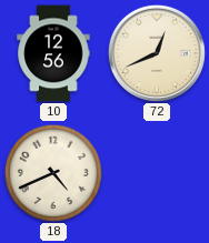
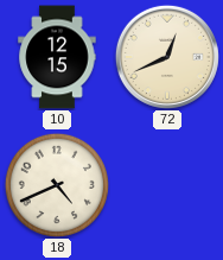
10: 12:56 -> 12:15 (57, 57)
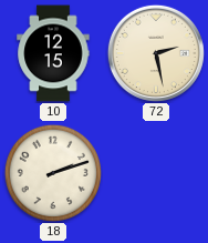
72: 12:41 -> 2:28 (156, 53)
18: 4:41 -> 2:12 (53, 173)
